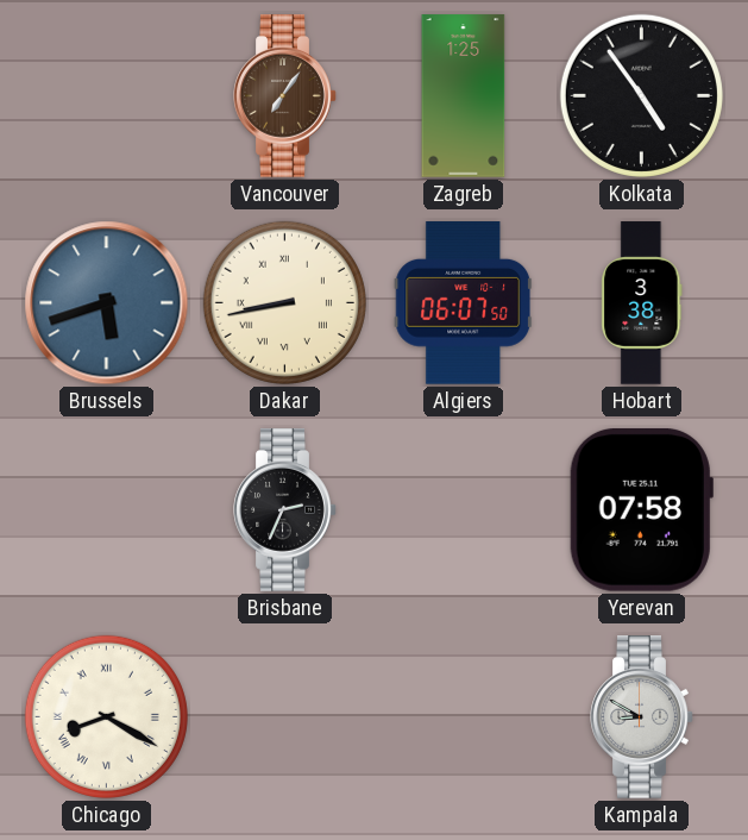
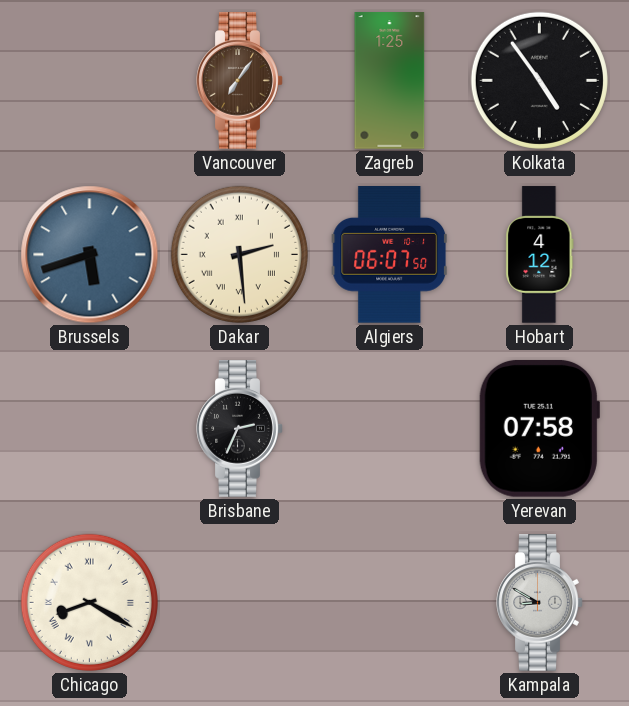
Dakar: 8:43 -> 2:29 (239, 254)
Hobart: 3:38 -> 4:12 (540, 255)
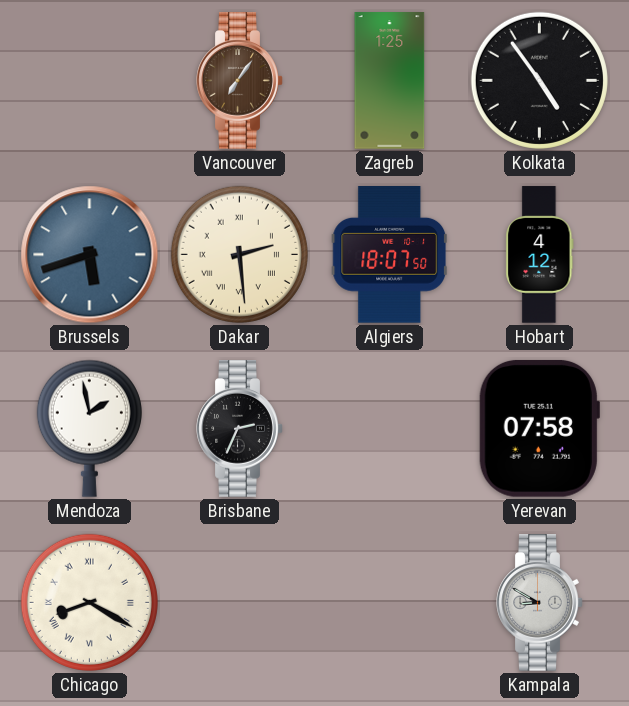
Algiers: 06:07 -> 18:07 (390, 255)
Mendoza: none -> 1:58 (89, 428)
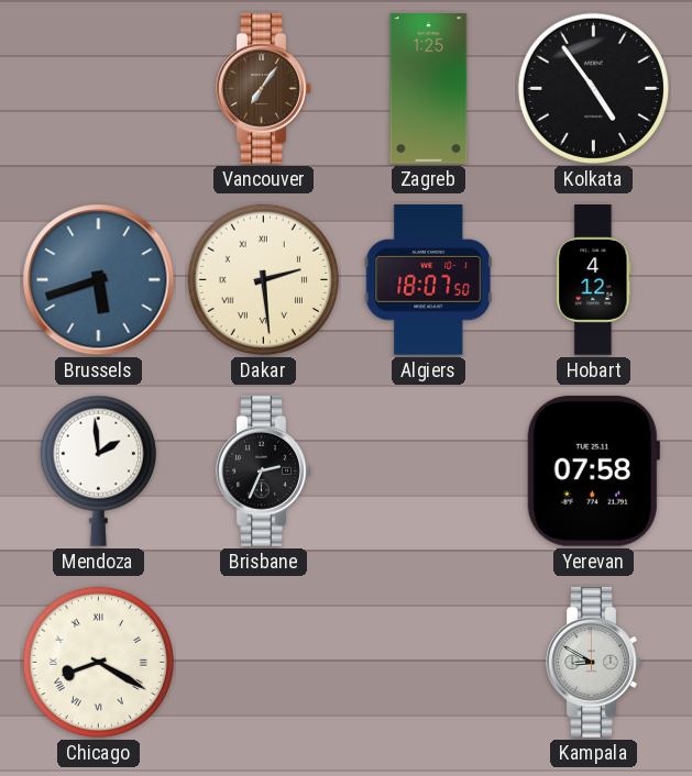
Mendoza: 1:58 -> 1:59 (98, 470)
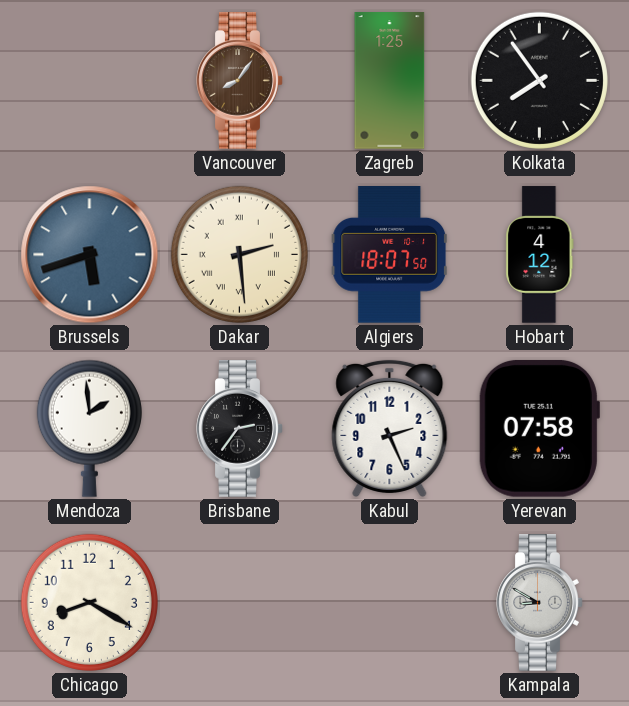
Vancouver: 7:06 -> 8:06 (240, 81)
Kolkata: 4:54 -> 7:54 (539, 80)
Brisbane: 2:34 -> 2:36 (240, 429)
Kabul: none -> 2:26 (390, 428)
Chicago numerals: Roman -> Arabic (89, 602)
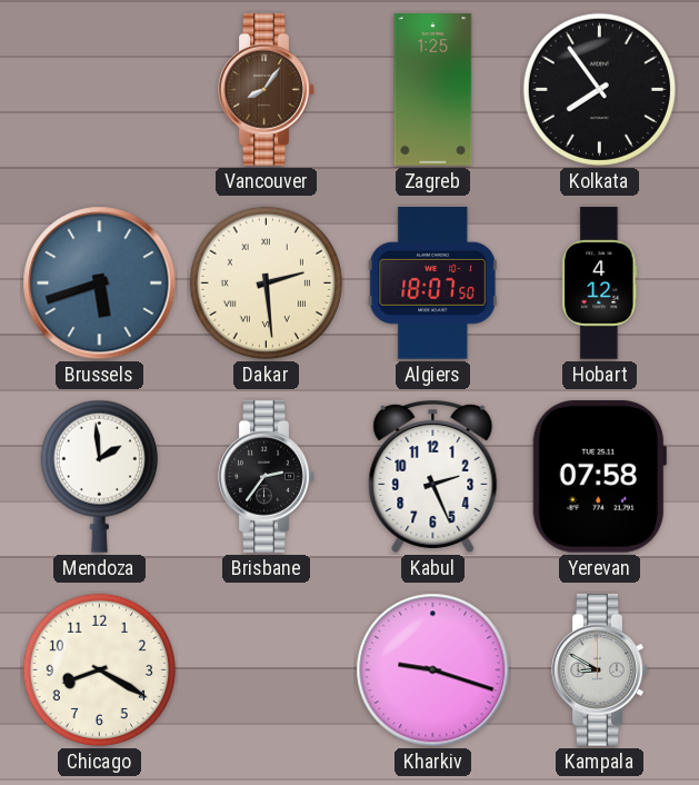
Kharkiv: none -> 9:18 (433, 670)
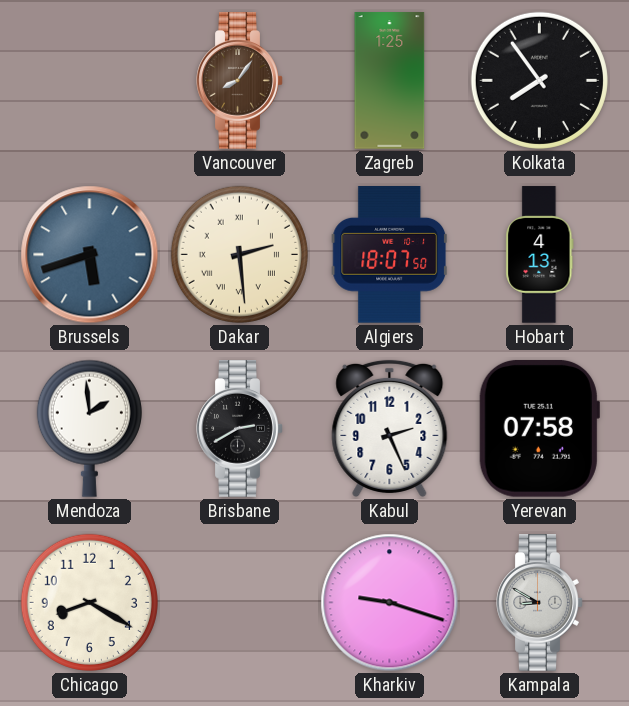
Hobart: 4:12 -> 4:13 (540, 255)
Brisbane: 2:36 -> 2:40 (240, 429)
